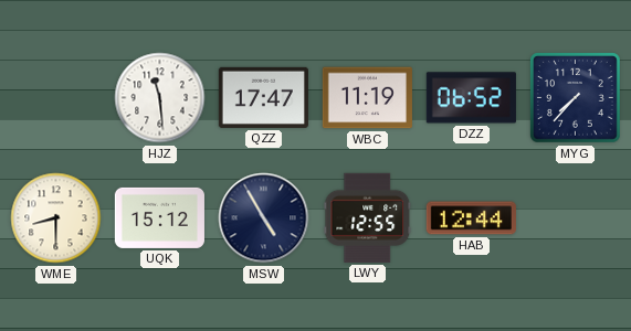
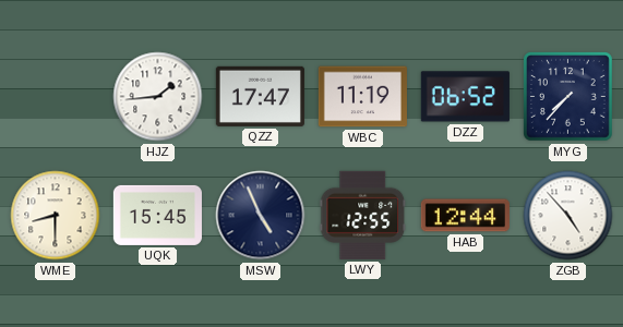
HJZ: 11:29 -> 1:44 (158, 97)
UQK: 15:12 -> 15:45 (157, 215)
MSW: 4:55 -> 4:56 (261, 216)
ZGB: none -> 4:53 (568, 216)
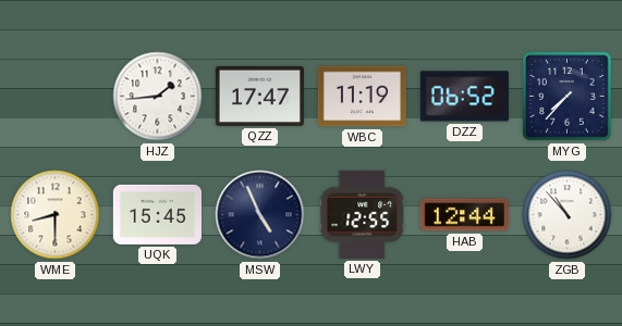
ZGB: 4:53 -> 10:53 (568, 215)
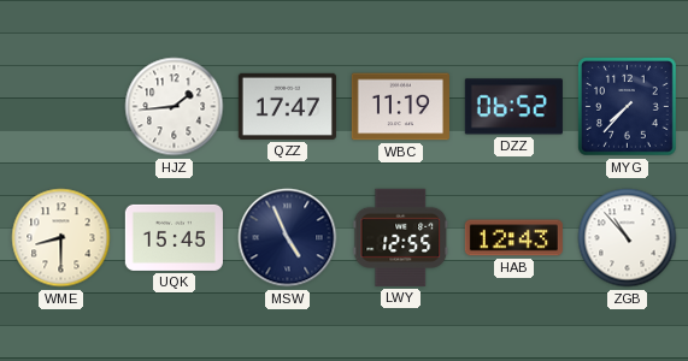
HAB: 12:44 -> 12:43 (513, 238)
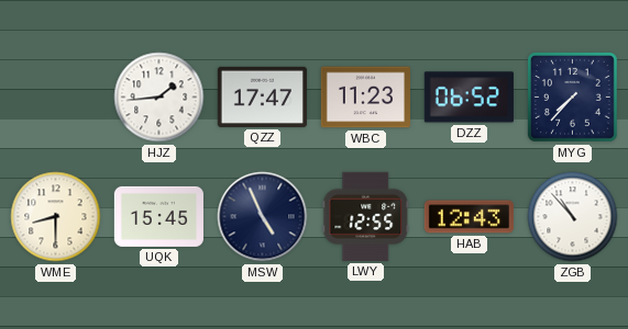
WBC: 11:19 -> 11:23 (365, 98)
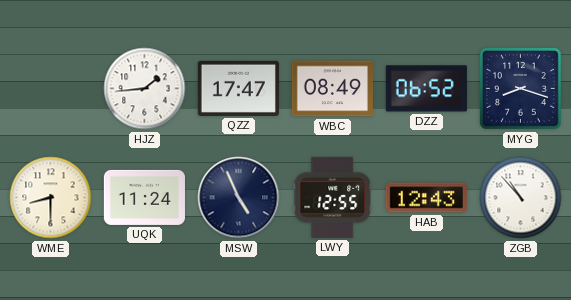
WBC: 11:23 -> 08:49 (332, 89)
MYG: 7:37 -> 8:18 (521, 89)
UQK: 15:45 -> 11:24 (144, 197)
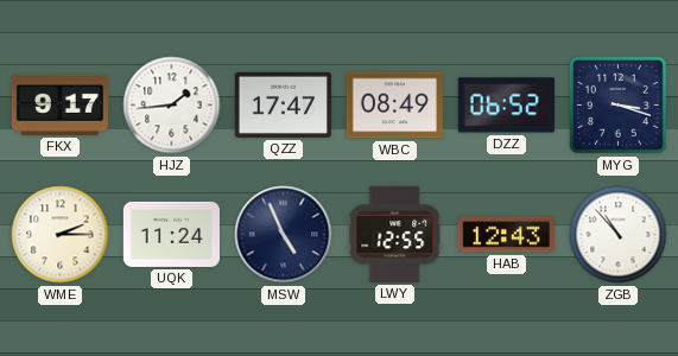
FKX: none -> 9:17 (59, 104)
MYG: 8:18 -> 3:18 (619, 106)
WME: 8:30 -> 2:15 (61, 235)
